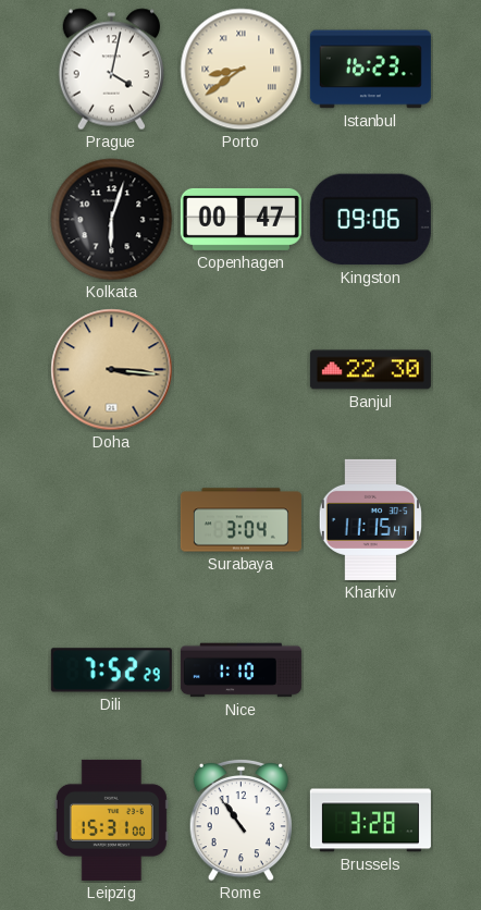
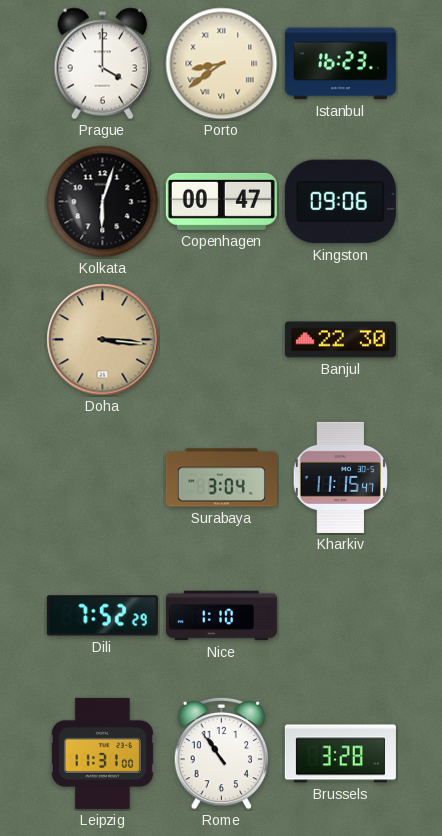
Prague: 4:02 -> 4:00 (102, 64)
Leipzig: 15:31 -> 11:31 (102, 753)
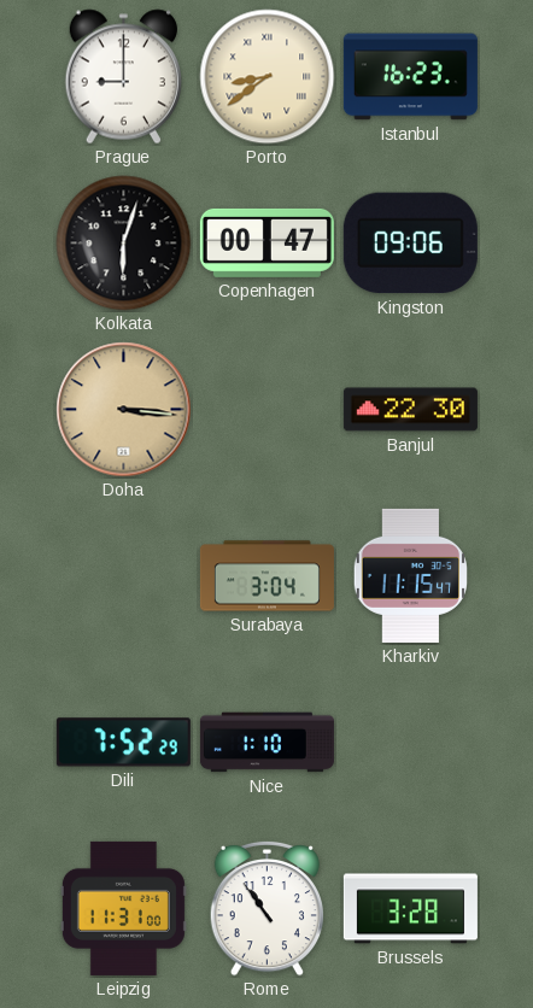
Prague: 4:00 -> 9:00 (123, 77)
